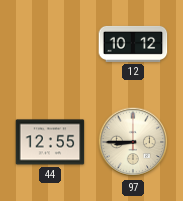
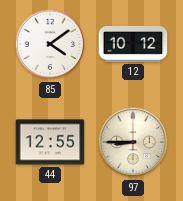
85: none -> 4:09 (50, 44)
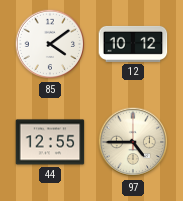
97: 8:45 -> 4:45 (133, 142)
